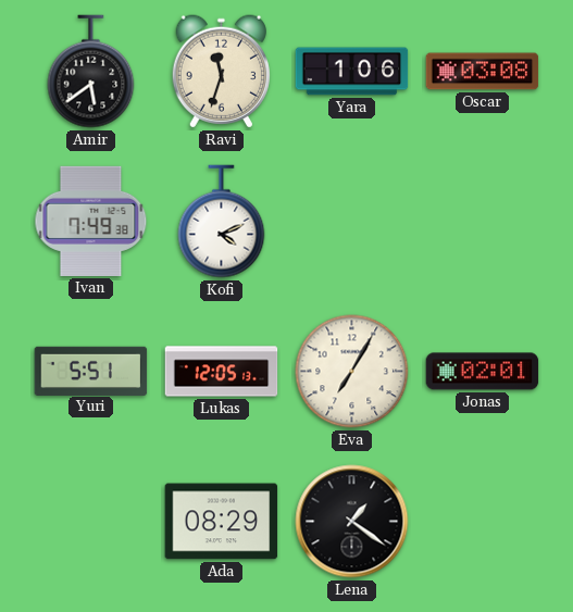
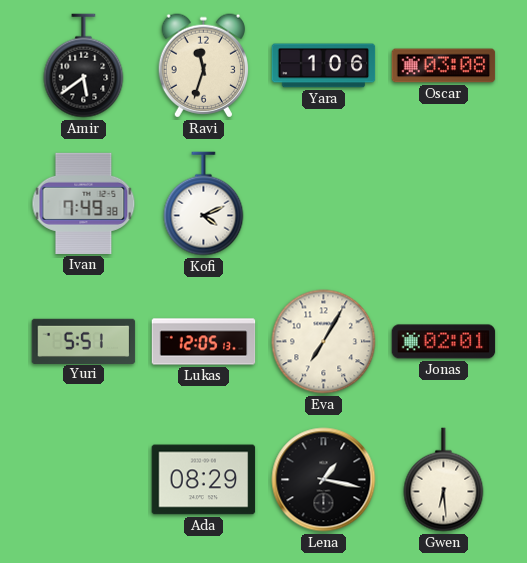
Lena: 1:21 -> 1:17 (324, 480)
Gwen: none -> 6:29 (444, 480)
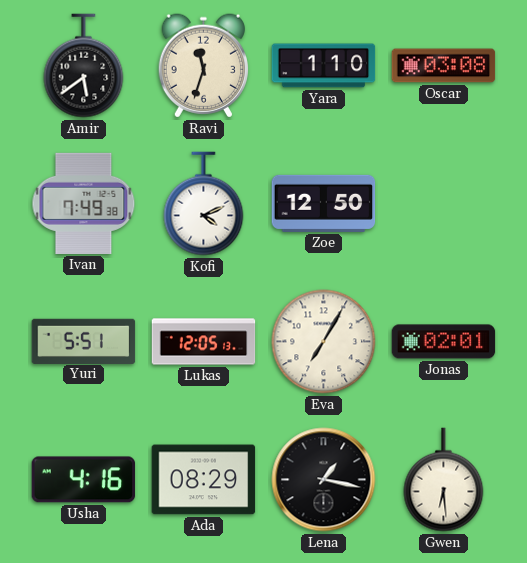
Yara: 1:06 -> 1:10 (324, 66)
Zoe: none -> 12:50 (324, 203)
Usha: none -> 4:16 (84, 480)
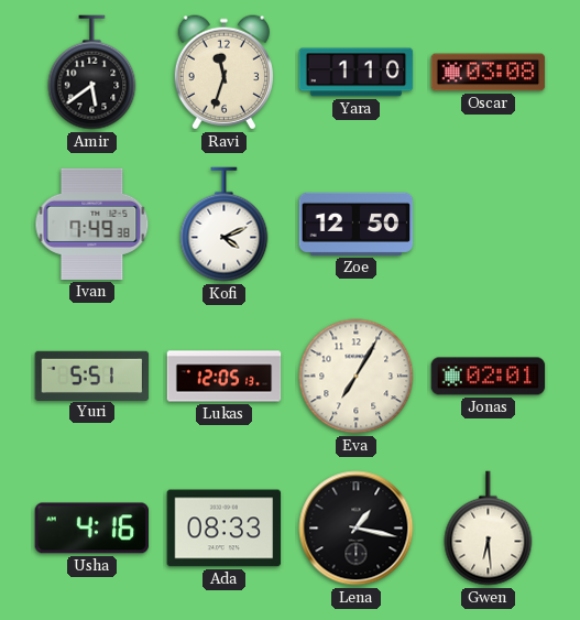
Ada: 08:29 -> 08:33 (225, 529)
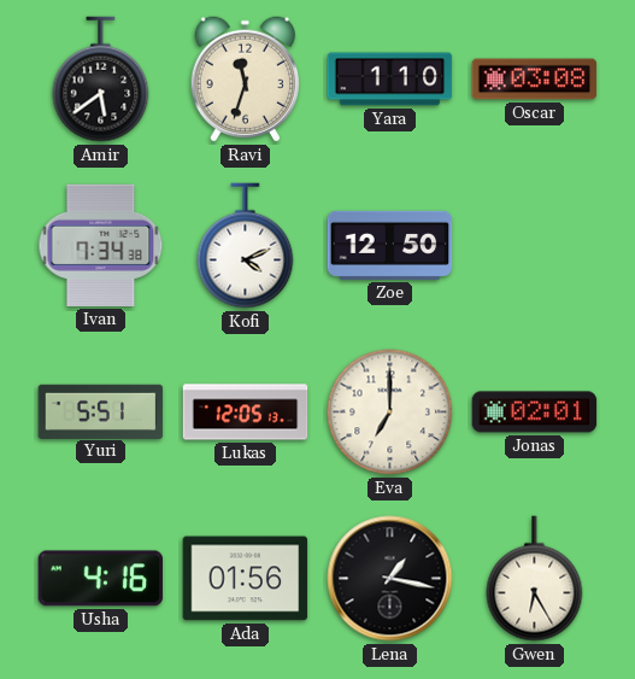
Ivan: 7:49 -> 7:34 (101, 245)
Eva: 7:05 -> 7:00 (390, 412)
Ada: 08:33 -> 01:56 (246, 579)
Gwen: 6:29 -> 6:25 (535, 579)
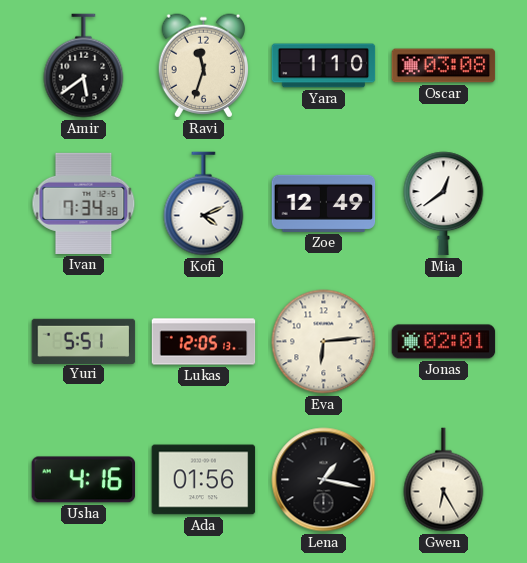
Zoe: 12:50 -> 12:49 (324, 203)
Mia: none -> 12:39 (444, 204)
Eva: 7:00 -> 6:14 (324, 342)
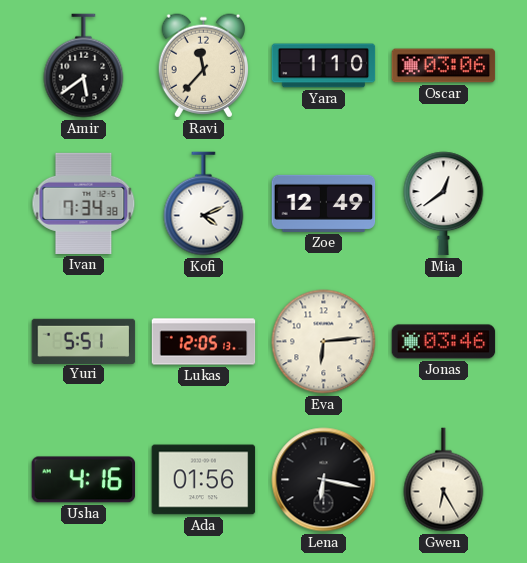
Ravi: 11:33 -> 11:37 (203, 66)
Oscar: 03:08 -> 03:06 (444, 66)
Jonas: 02:01 -> 03:46 (444, 342)
Lena: 1:17 -> 6:17 (324, 480)
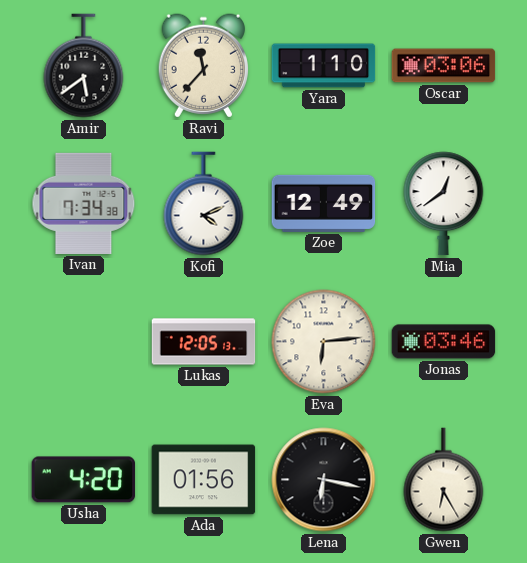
Yuri: 5:51 -> none (84, 341)
Usha: 4:16 -> 4:20 (84, 480)
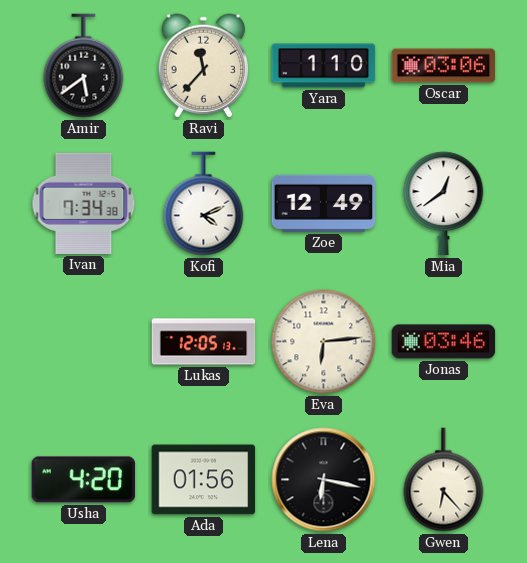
Gwen: 6:25 -> 6:23 (444, 480)
